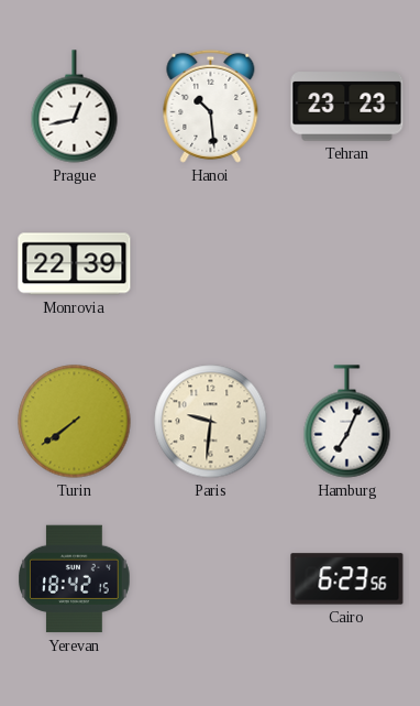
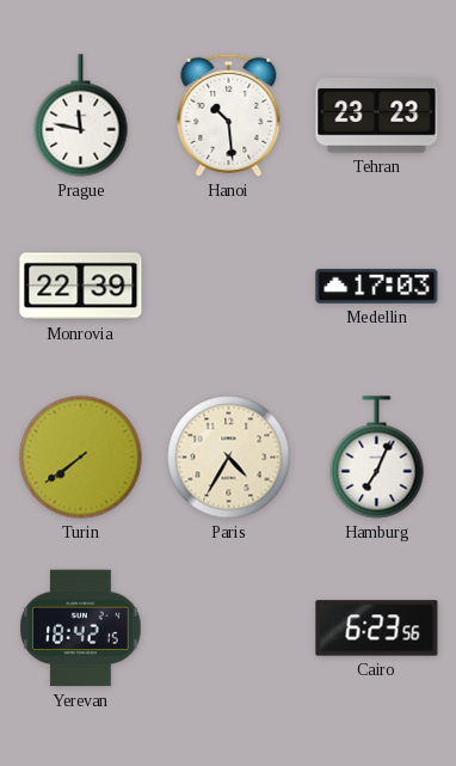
Prague: 12:43 -> 11:47 (81, 116)
Medellin: none -> 17:03 (377, 286)
Paris: 9:31 -> 4:35 (229, 458)
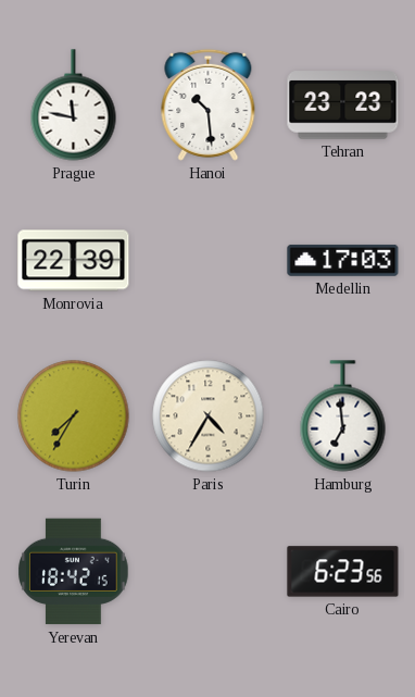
Turin: 7:39 -> 7:35 (74, 416)
Hamburg: 7:04 -> 6:59 (343, 416)
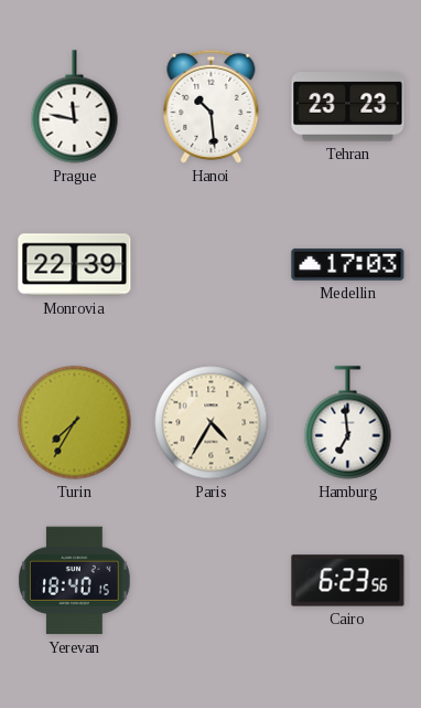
Yerevan: 18:42 -> 18:40 (75, 581)
